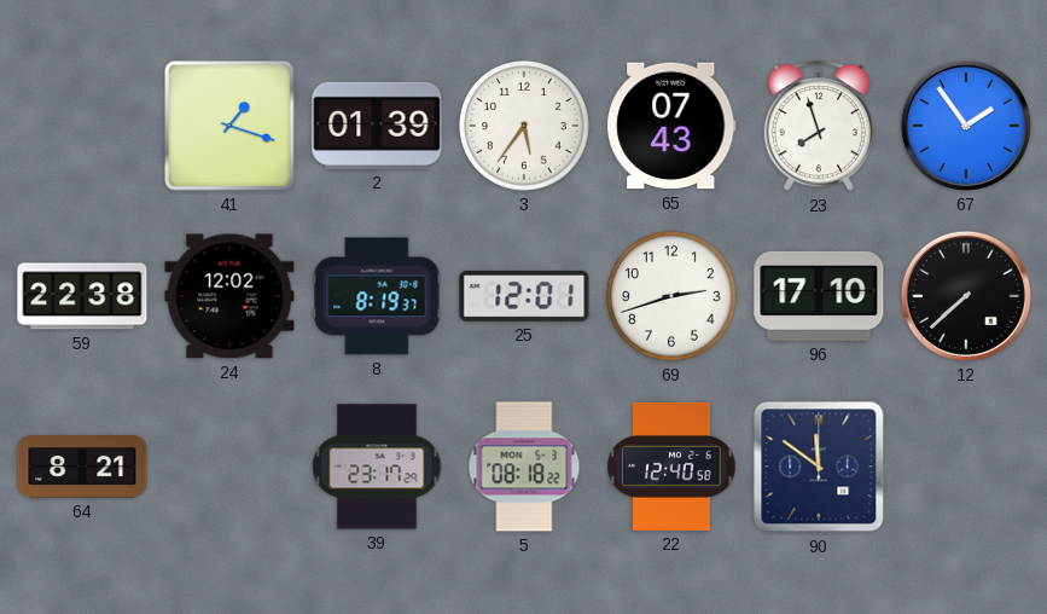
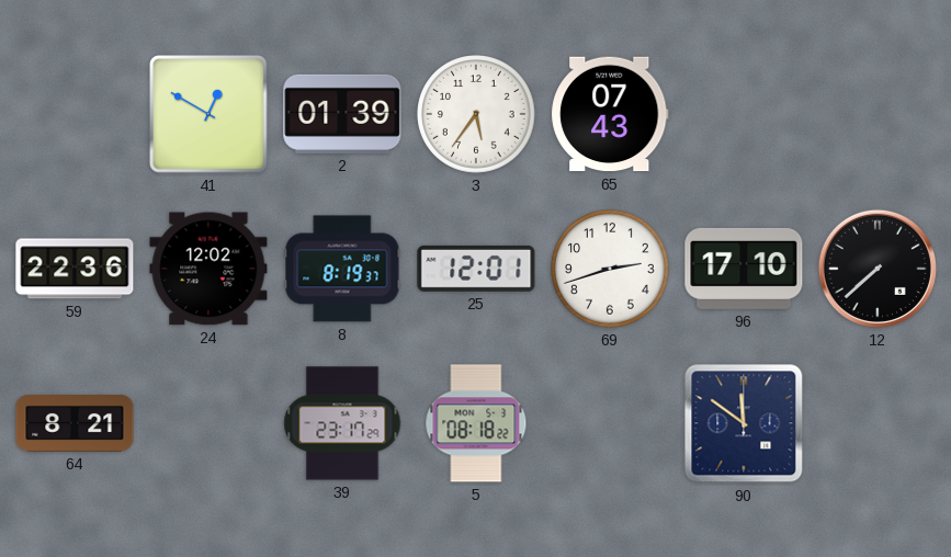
41: 1:18 -> 12:50 (208, 114)
23: 7:57 -> none (818, 127)
67: 1:54 -> none (966, 126)
59: 22:38 -> 22:36 (75, 269)
22: 12:40 -> none (671, 467)
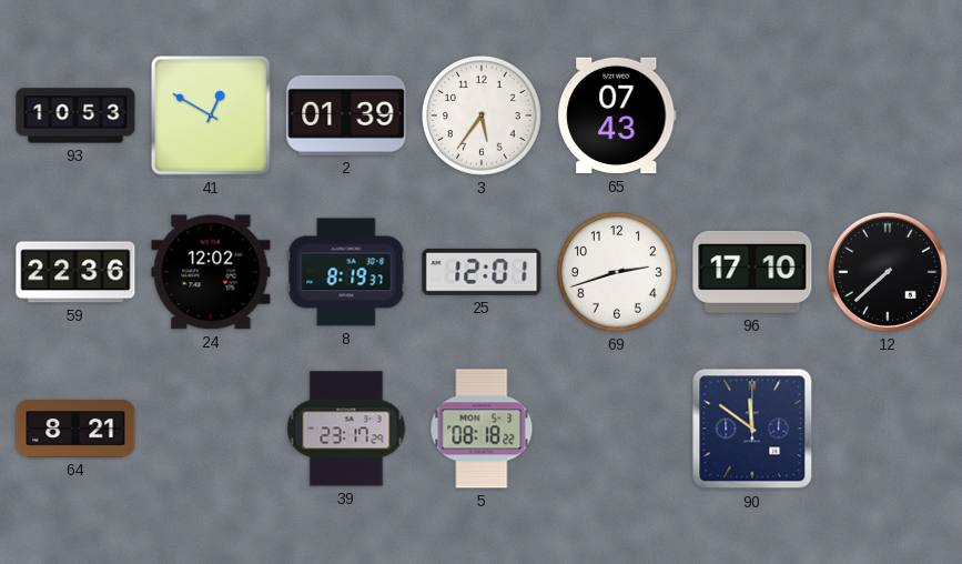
93: none -> 10:53 (75, 115)
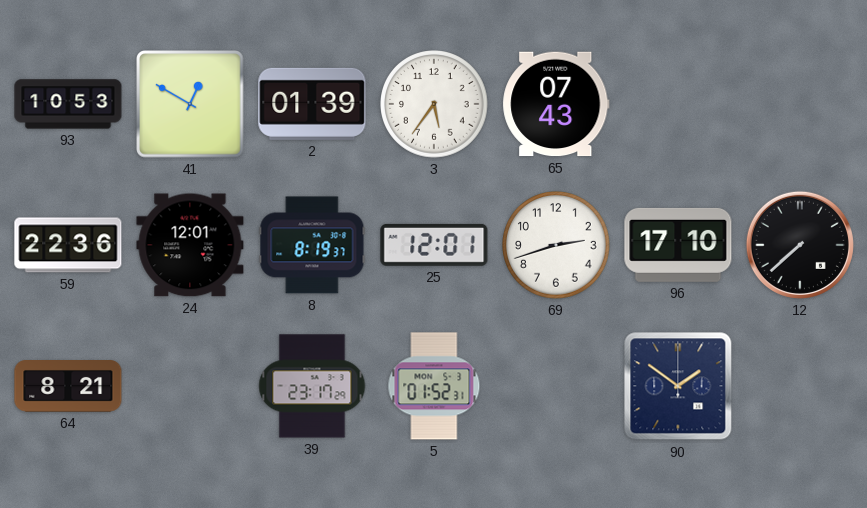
24: 12:02 -> 12:01 (190, 245)
5: 08:18 -> 01:52 (434, 386)
90: 11:51 -> 1:51 (678, 386)
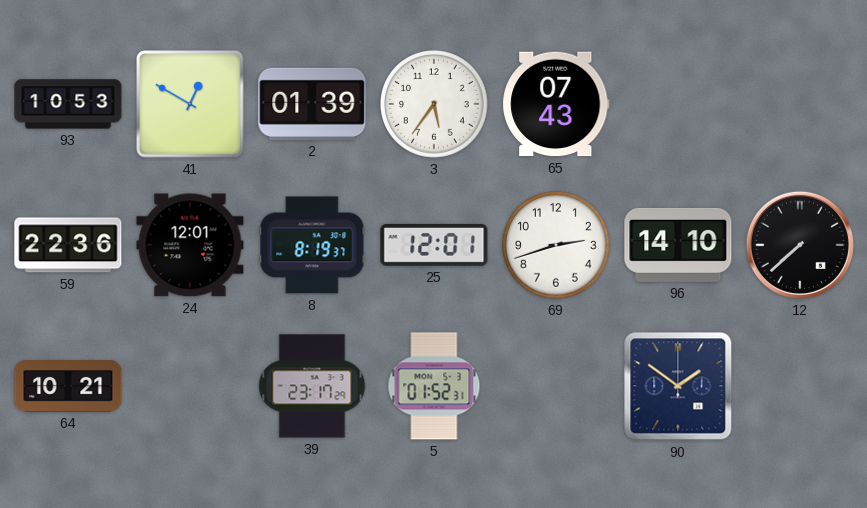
96: 17:10 -> 14:10 (678, 245)
64: 8:21 -> 10:21 (68, 386)
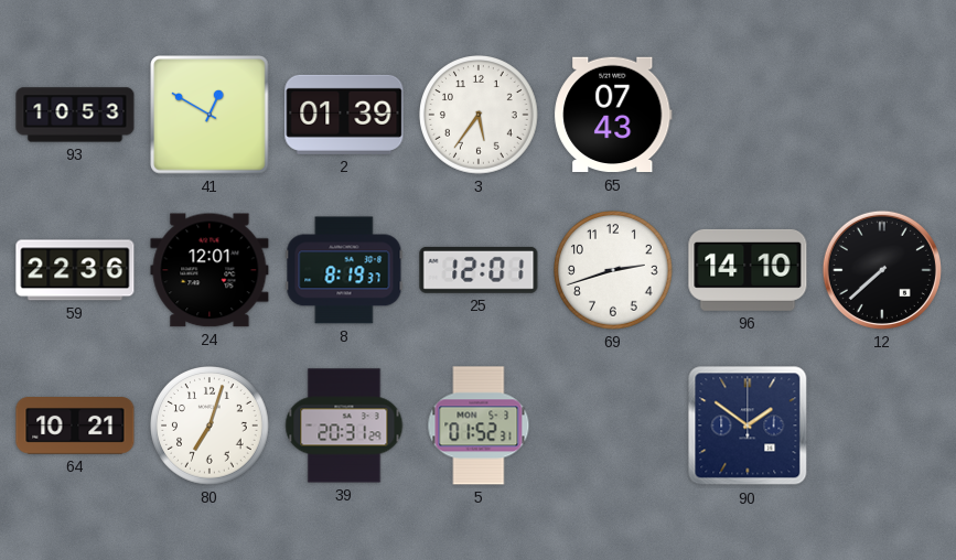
80: none -> 7:03 (210, 426)
39: 23:17 -> 20:31 (344, 426)
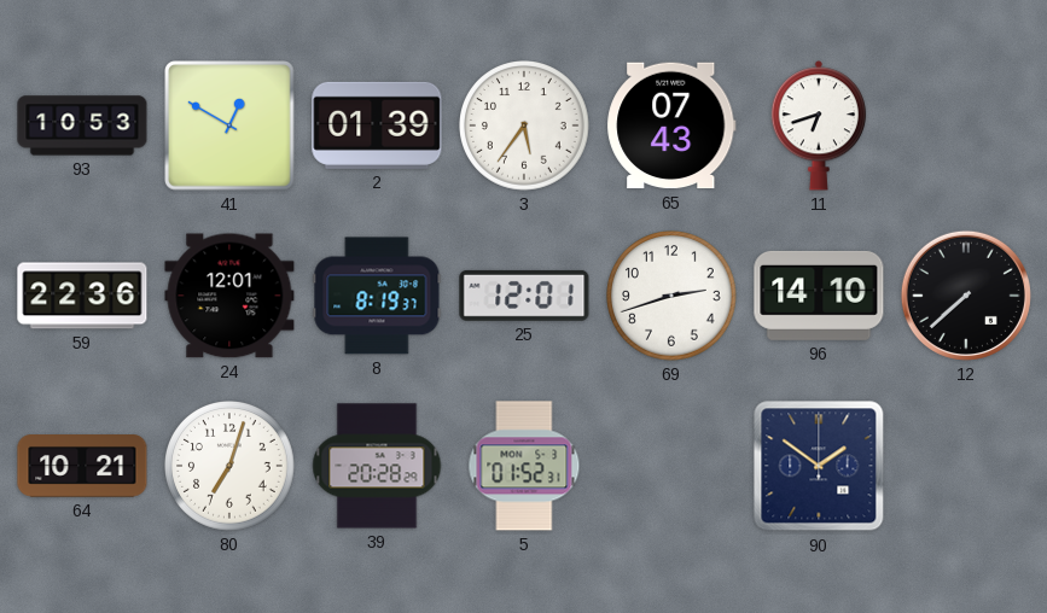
11: none -> 6:42 (819, 125)
39: 20:31 -> 20:28 (377, 466)
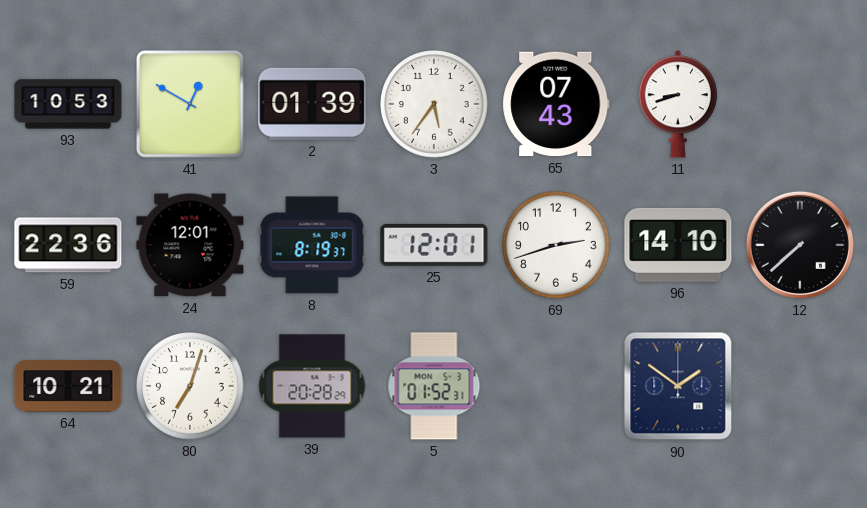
11: 6:42 -> 8:42 (678, 104)
